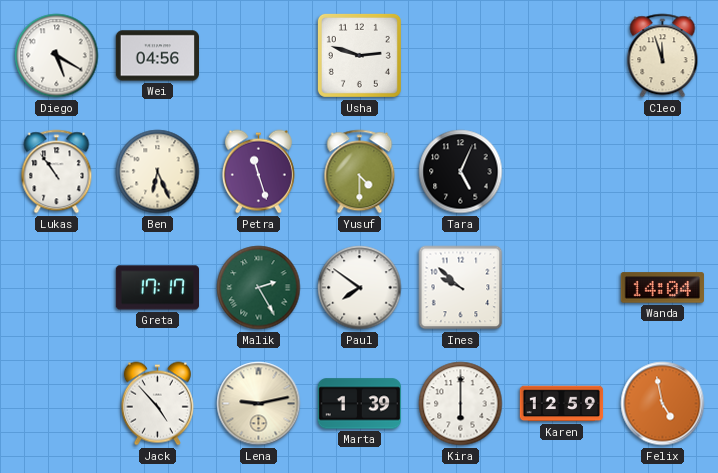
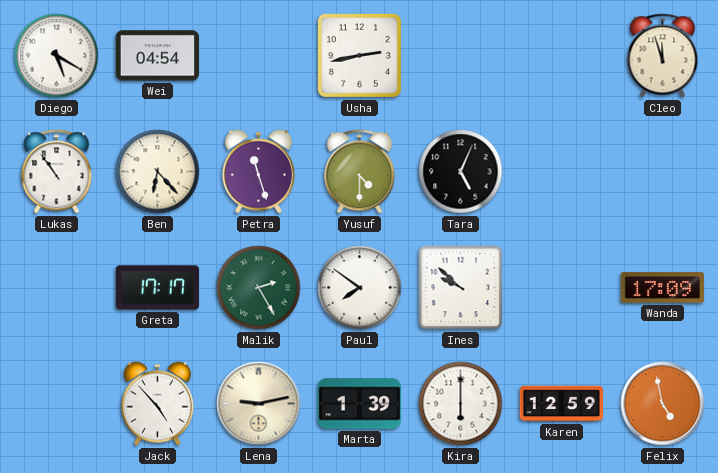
Wei: 04:56 -> 04:54 (158, 56)
Usha: 2:48 -> 2:43 (359, 55)
Ben: 6:26 -> 6:23 (158, 172)
Wanda: 14:04 -> 17:09 (662, 288)
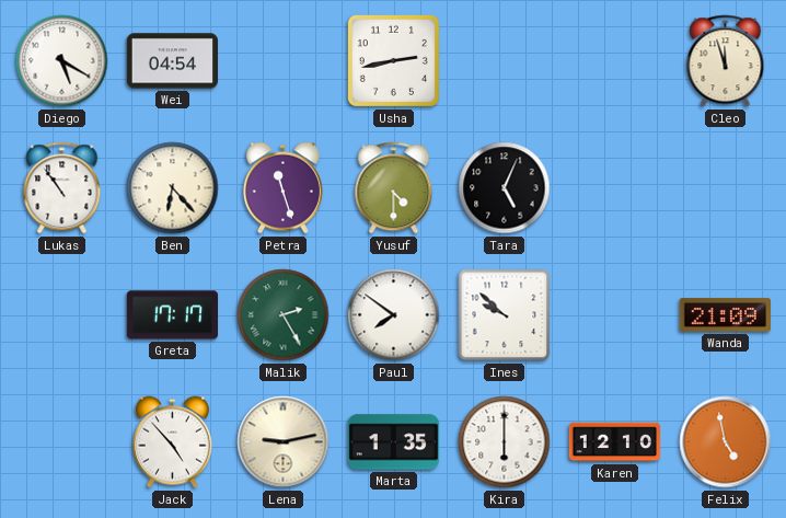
Wanda: 17:09 -> 21:09 (725, 315)
Marta: 1:39 -> 1:35 (393, 442)
Karen: 12:59 -> 12:10 (615, 442)
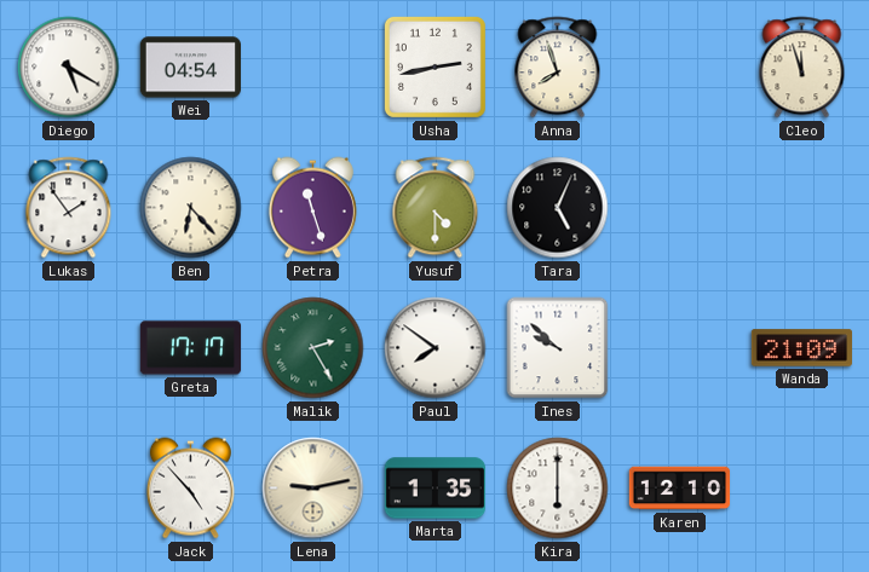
Anna: none -> 7:57 (558, 68)
Lukas: 10:54 -> 1:54 (69, 208)
Felix: 4:58 -> none (726, 442)
